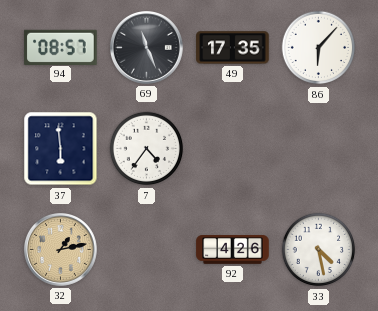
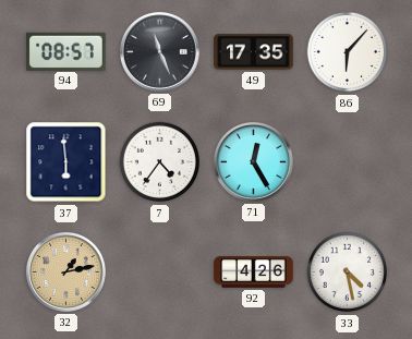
71: none -> 12:25 (254, 162)
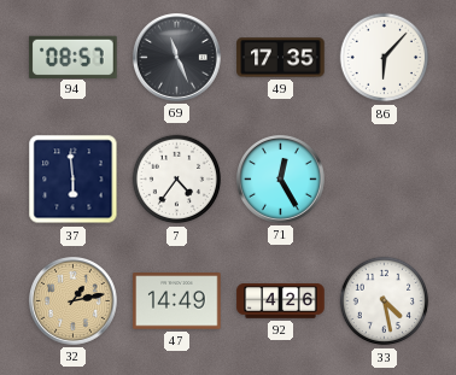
47: none -> 14:49 (177, 301)
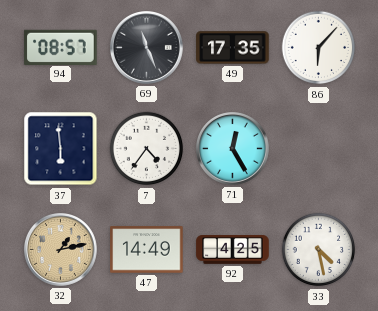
92: 4:26 -> 4:25 (233, 250)
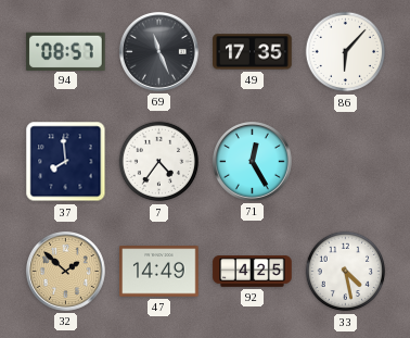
37: 5:59 -> 7:59 (66, 162)
32: 1:13 -> 1:52 (66, 272)
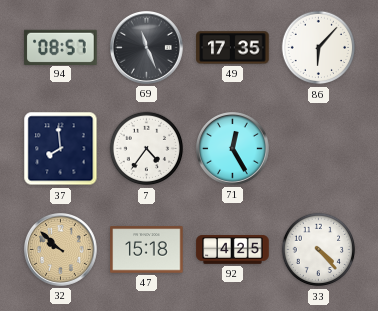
32: 1:52 -> 9:52 (61, 250)
47: 14:49 -> 15:18 (147, 250)
33: 4:28 -> 4:23 (319, 250)
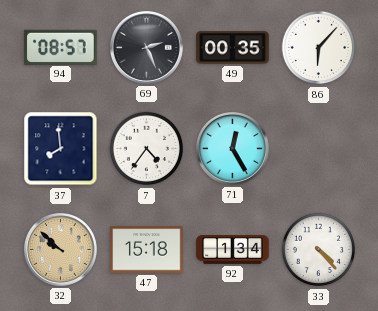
69: 11:26 -> 2:26 (147, 48)
49: 17:35 -> 00:35 (233, 48)
92: 4:25 -> 1:34 (233, 250)
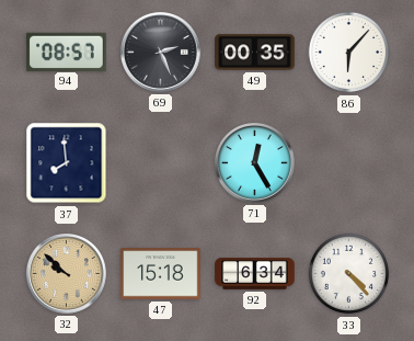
7: 4:36 -> none (147, 149)
92: 1:34 -> 6:34 (255, 274)
